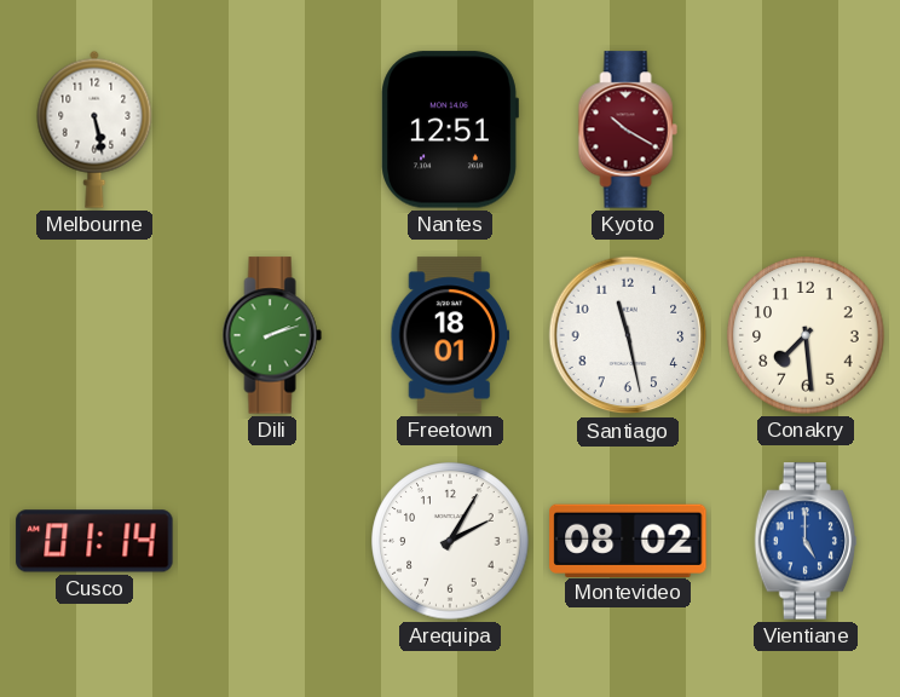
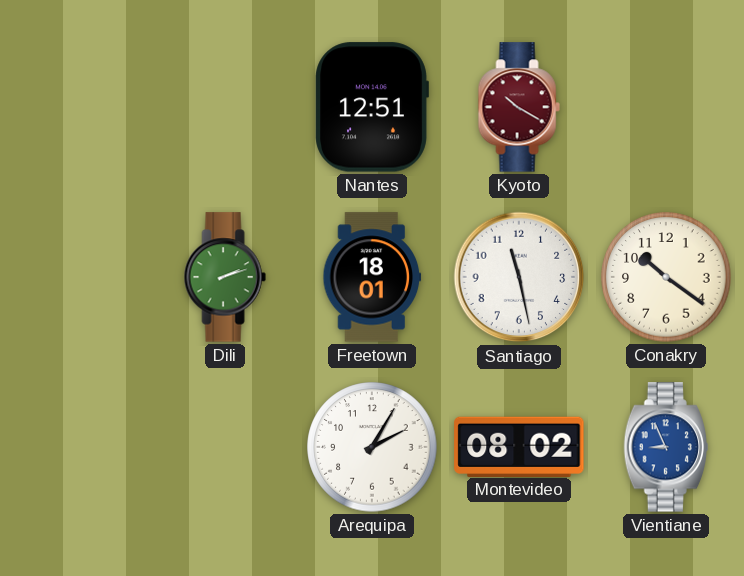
Melbourne: 5:28 -> none (94, 129)
Conakry: 7:29 -> 10:21 (666, 277)
Cusco: 01:14 -> none (94, 541)
Vientiane: 5:00 -> 8:56 (666, 447)
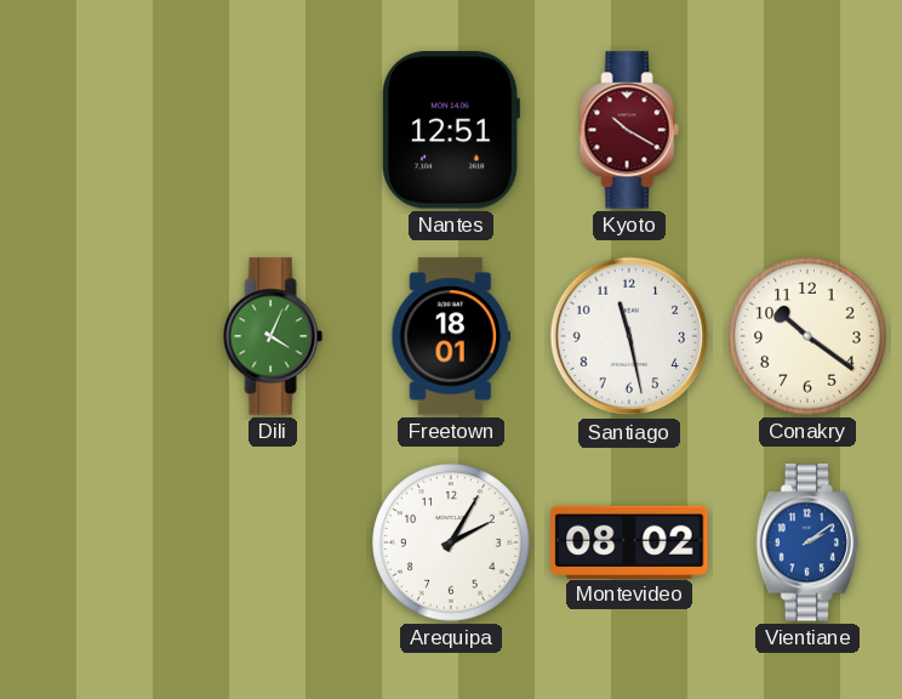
Dili: 2:12 -> 4:04 (273, 336)
Vientiane: 8:56 -> 2:09 (807, 542)
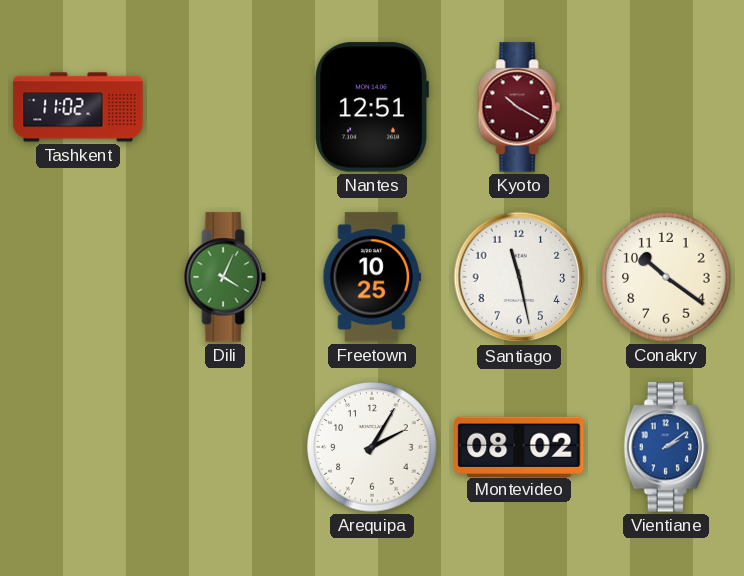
Tashkent: none -> 11:02 (78, 107)
Freetown: 18:01 -> 10:25 (372, 277)
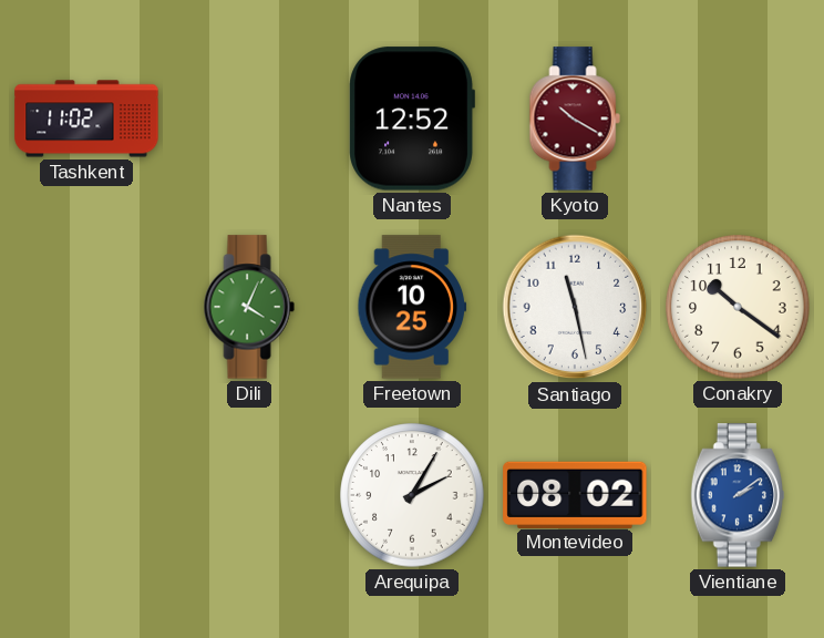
Nantes: 12:51 -> 12:52 (412, 119)
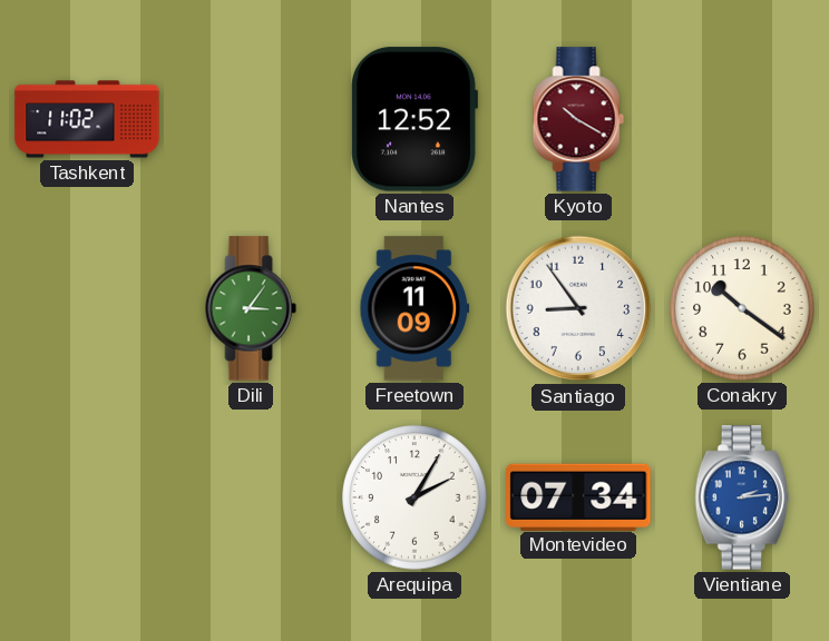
Dili: 4:04 -> 3:06 (251, 308)
Freetown: 10:25 -> 11:09 (414, 308)
Santiago: 11:28 -> 8:54 (578, 308)
Montevideo: 08:02 -> 07:34 (578, 496)
Vientiane: 2:09 -> 2:14 (742, 497)
